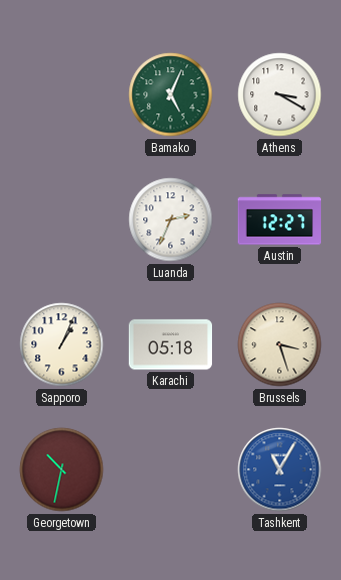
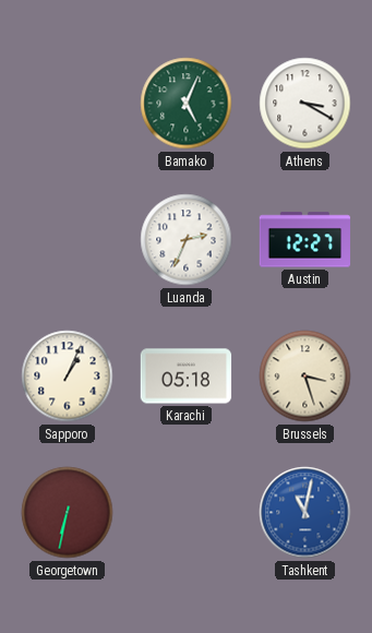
Georgetown: 10:32 -> 6:32 (68, 513)
Tashkent: 11:05 -> 11:02 (305, 513)
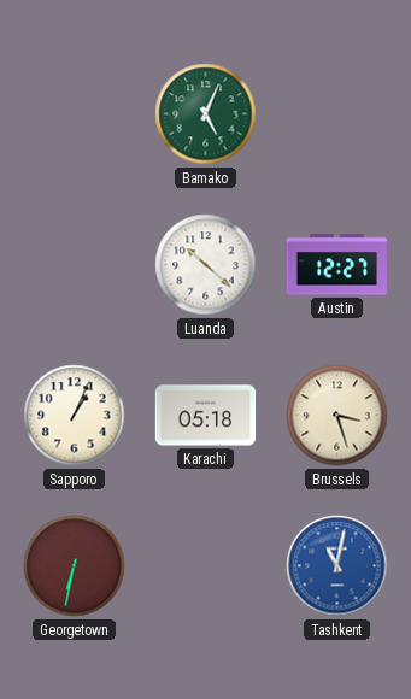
Athens: 3:20 -> none (305, 104)
Luanda: 2:34 -> 10:22 (206, 265)
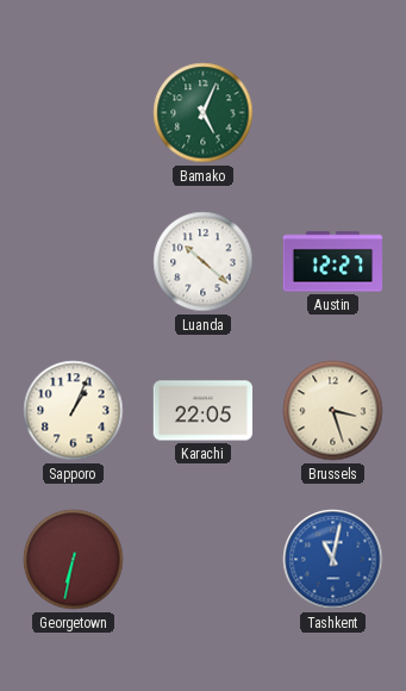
Karachi: 05:18 -> 22:05 (204, 411)
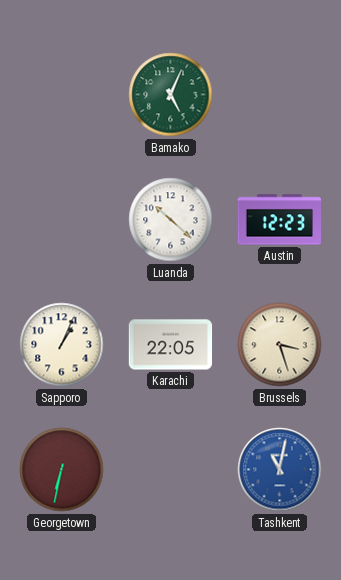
Austin: 12:27 -> 12:23 (280, 220)
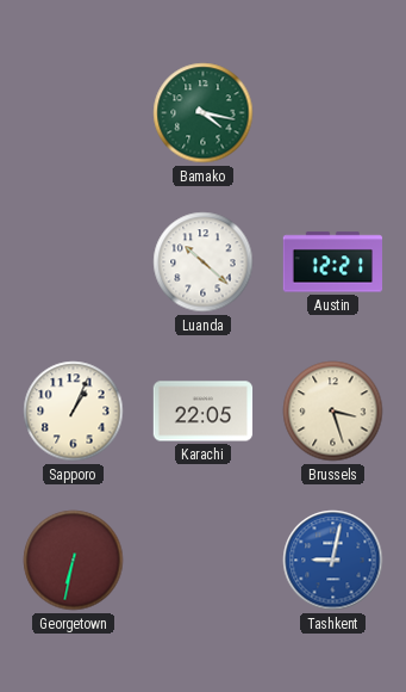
Bamako: 5:04 -> 4:17 (204, 113)
Austin: 12:23 -> 12:21 (333, 262)
Tashkent: 11:02 -> 9:02 (333, 561)
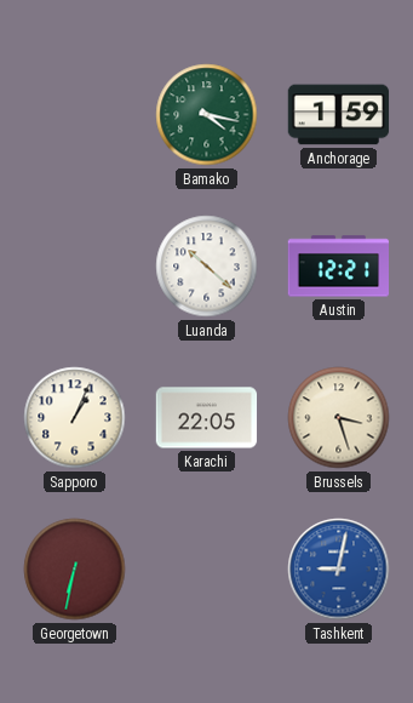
Anchorage: none -> 1:59 (339, 115)
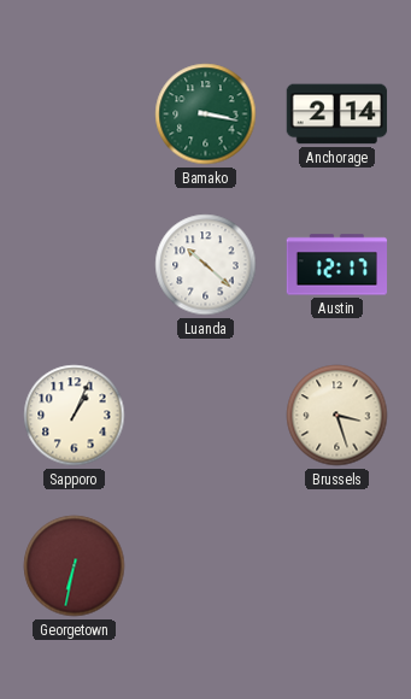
Bamako: 4:17 -> 3:17 (206, 114)
Anchorage: 1:59 -> 2:14 (337, 114)
Austin: 12:21 -> 12:17 (337, 265)
Karachi: 22:05 -> none (207, 418)
Tashkent: 9:02 -> none (339, 570)
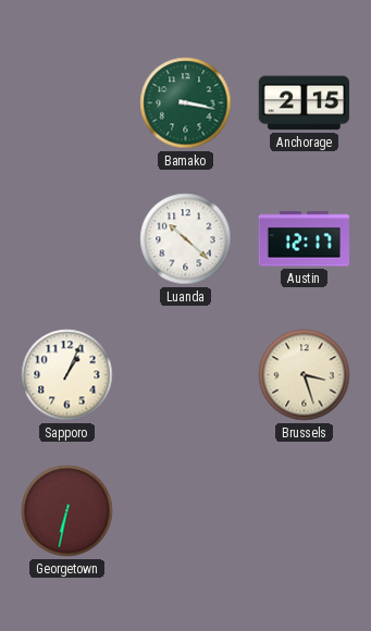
Anchorage: 2:14 -> 2:15 (305, 103)
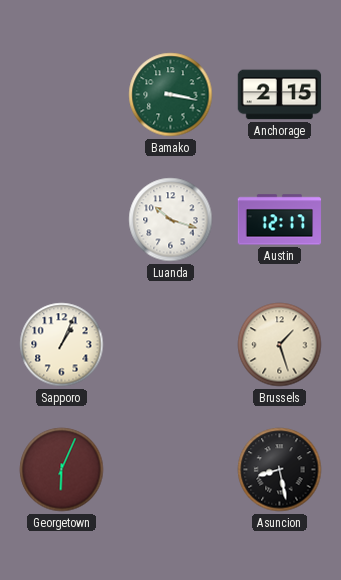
Luanda: 10:22 -> 10:18 (171, 220)
Brussels: 3:27 -> 1:27 (280, 345)
Georgetown: 6:32 -> 6:04 (62, 470)
Asuncion: none -> 8:28 (280, 470)
